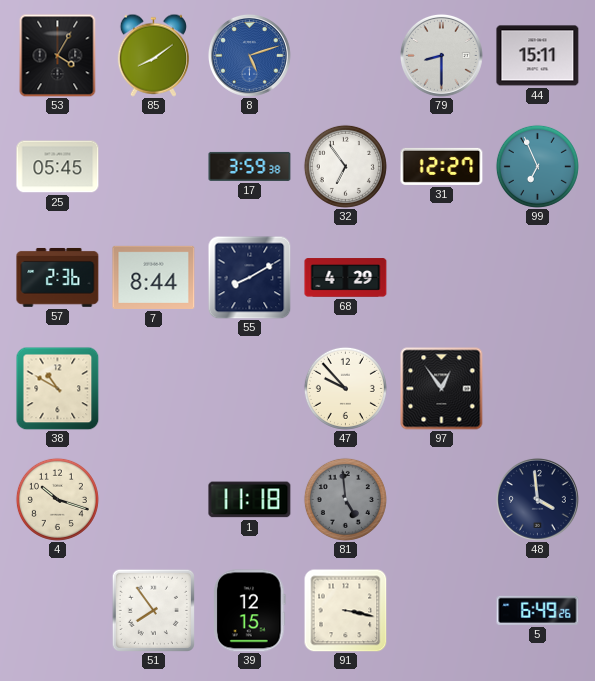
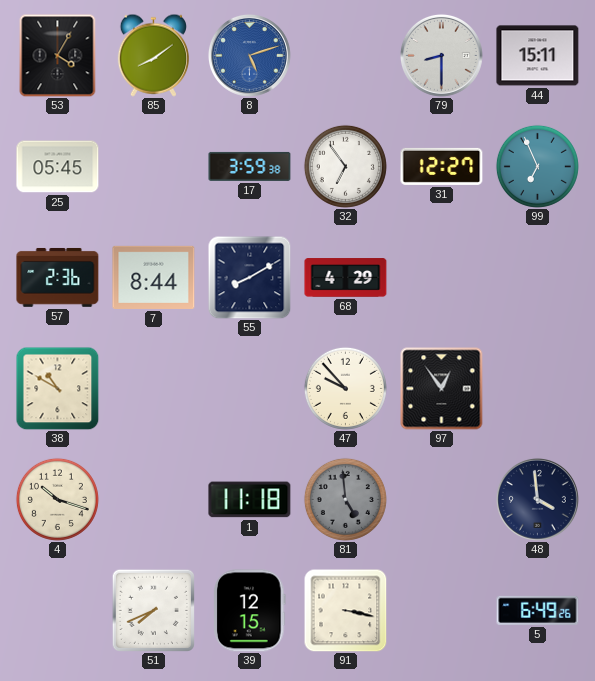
51: 7:54 -> 7:41 (153, 610)
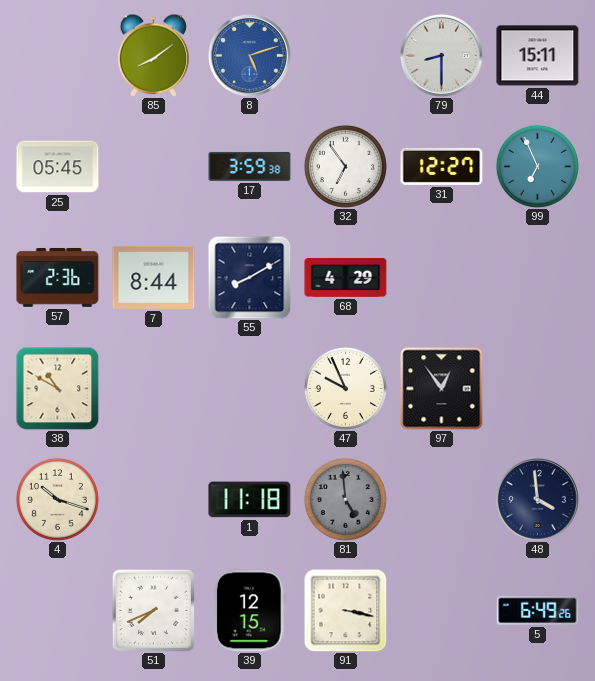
53: 4:05 -> none (58, 55)
47: 9:53 -> 9:56 (345, 388)
